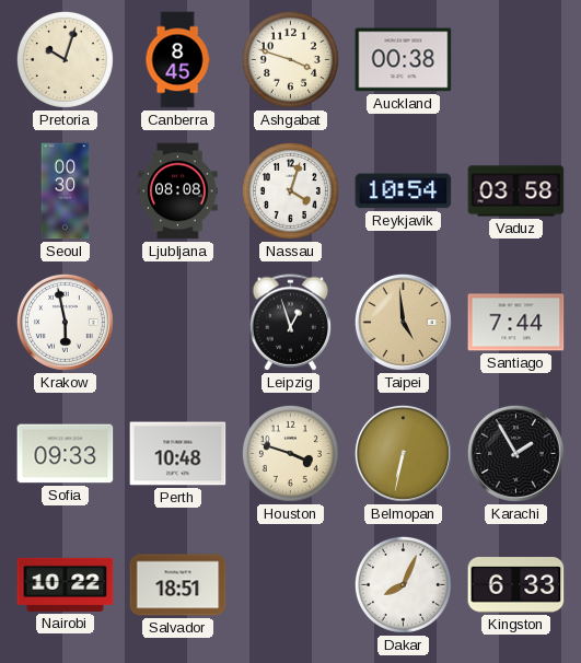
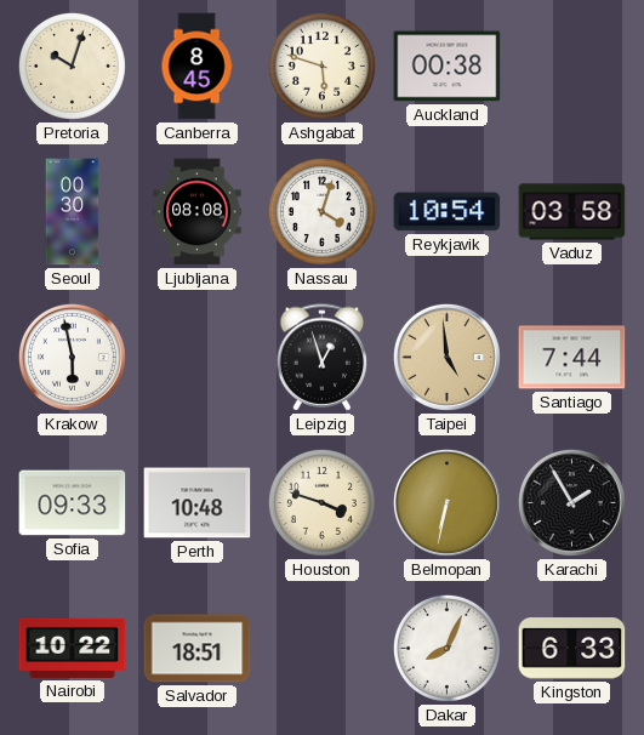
Ashgabat: 3:48 -> 5:48 (321, 65)
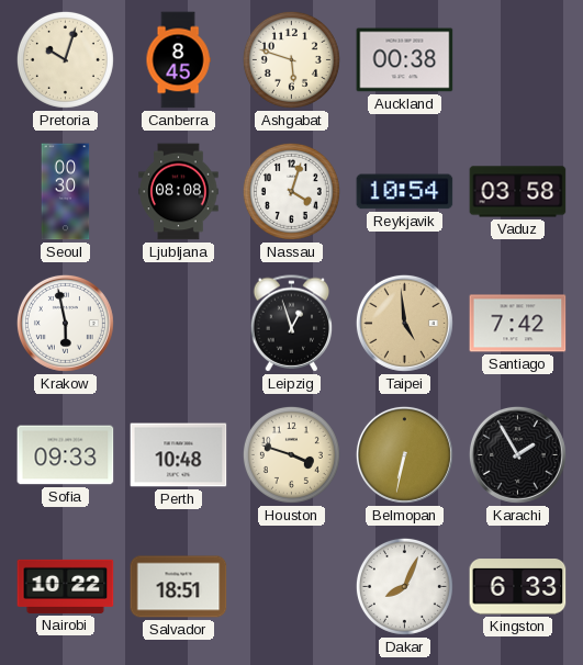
Santiago: 7:44 -> 7:42 (518, 324)
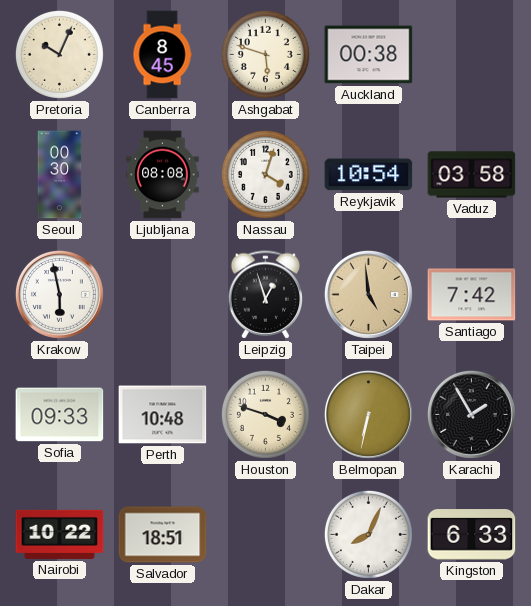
Pretoria: 10:03 -> 10:04 (59, 54)
